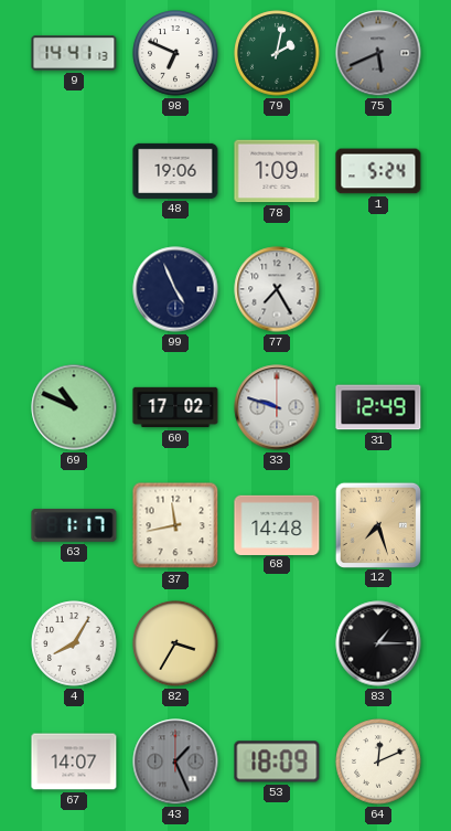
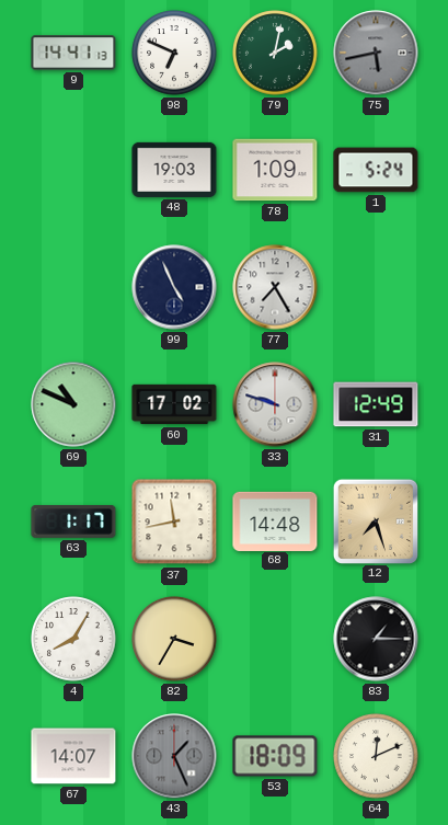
75: 5:41 -> 5:43 (376, 53)
48: 19:06 -> 19:03 (174, 170)
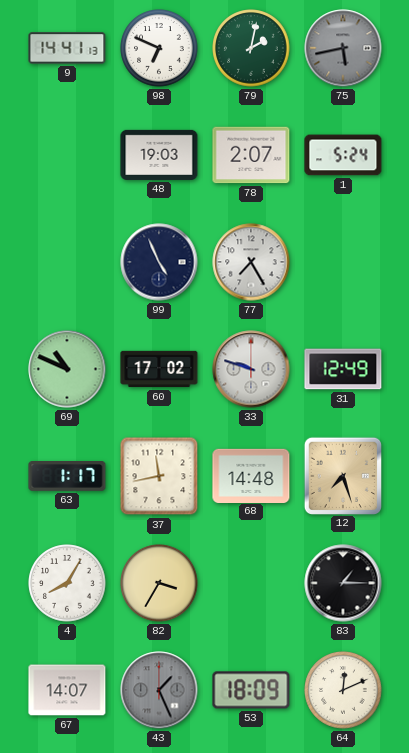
78: 1:09 -> 2:07 (251, 155)
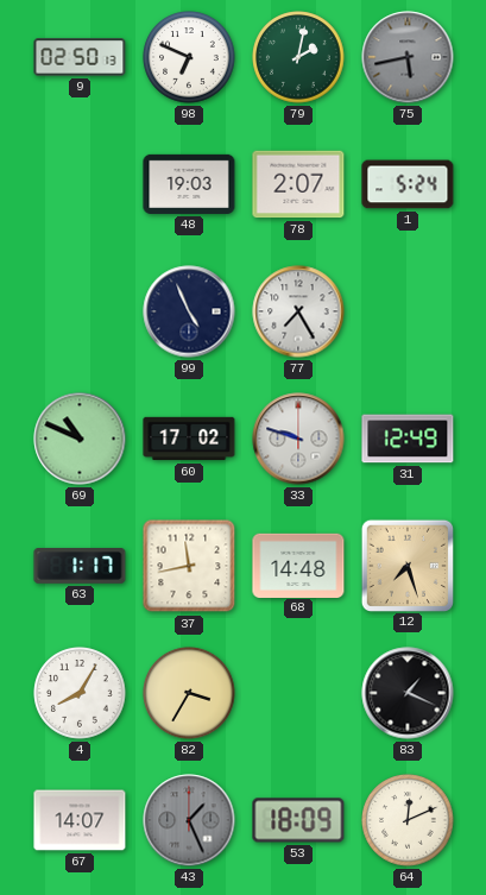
9: 14:41 -> 02:50 (80, 57)
83: 1:15 -> 1:19 (408, 693)
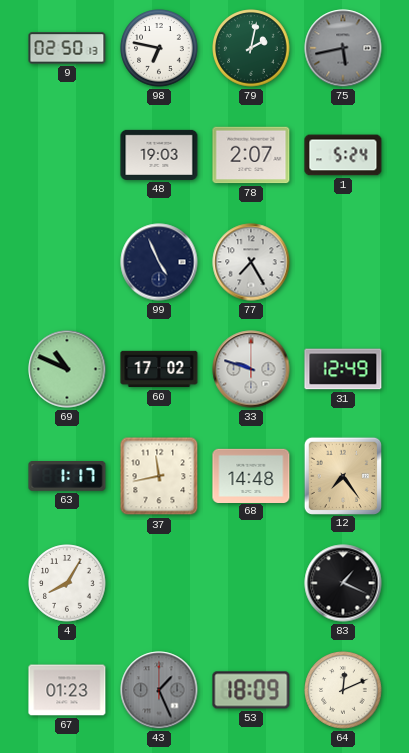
98: 6:49 -> 6:47 (159, 48)
12: 7:27 -> 7:24 (342, 475)
82: 3:35 -> none (189, 693)
67: 14:07 -> 01:23 (67, 690)
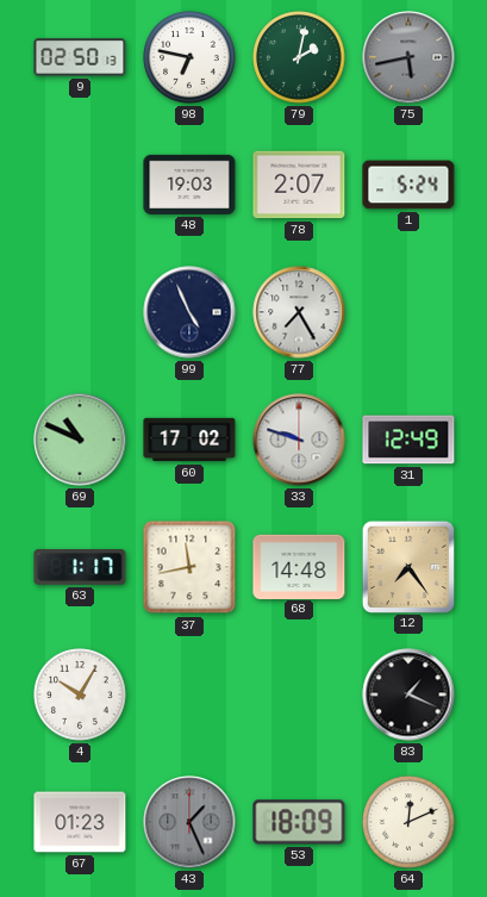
4: 8:05 -> 10:05 (80, 694)
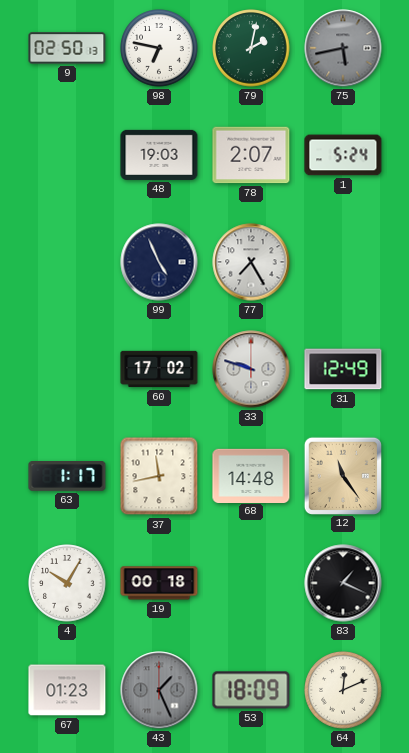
69: 10:49 -> none (80, 440)
12: 7:24 -> 11:24 (342, 475)
19: none -> 00:18 (159, 583)
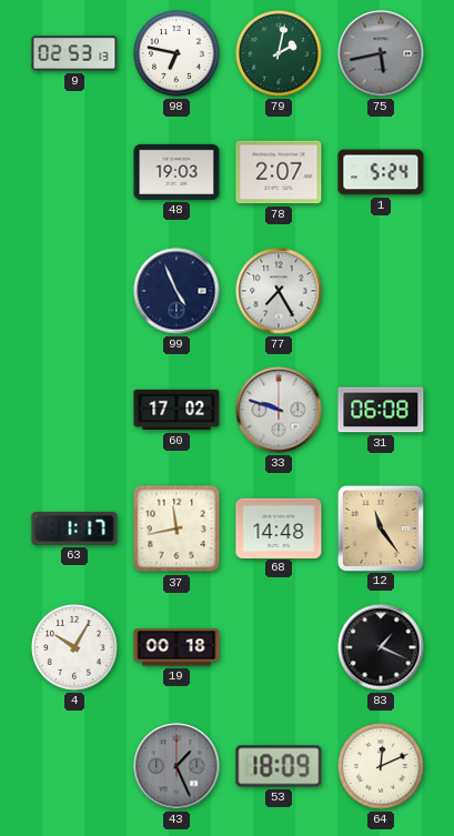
9: 02:50 -> 02:53 (74, 53)
31: 12:49 -> 06:08 (381, 410)
67: 01:23 -> none (67, 690)
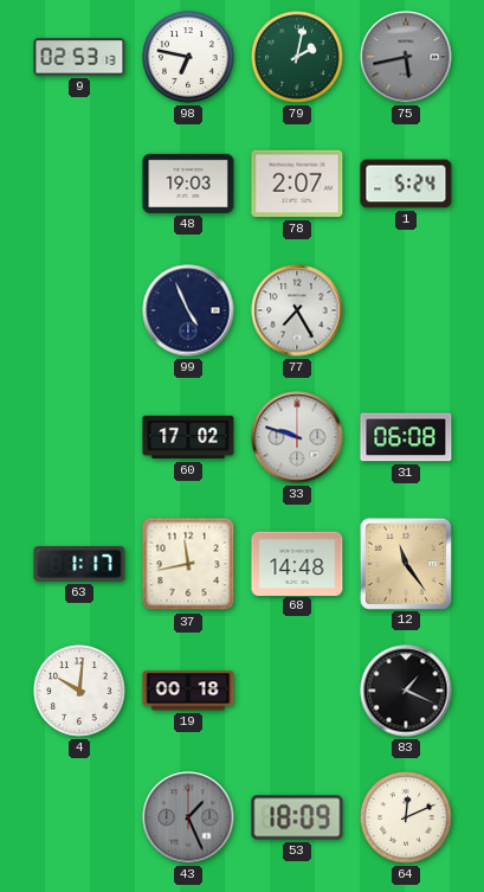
4: 10:05 -> 10:01 (79, 691)
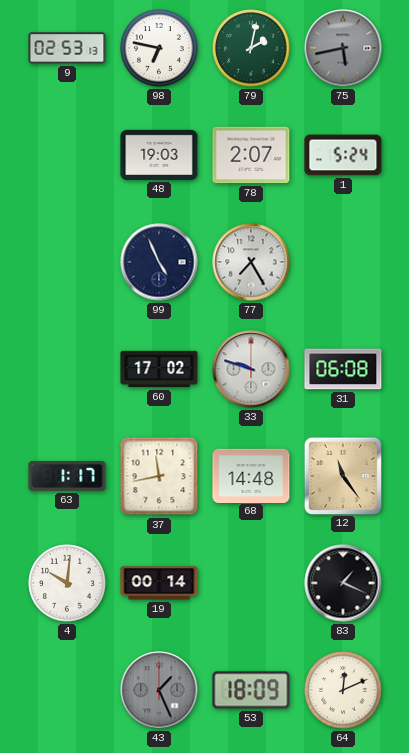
19: 00:18 -> 00:14 (159, 583)
